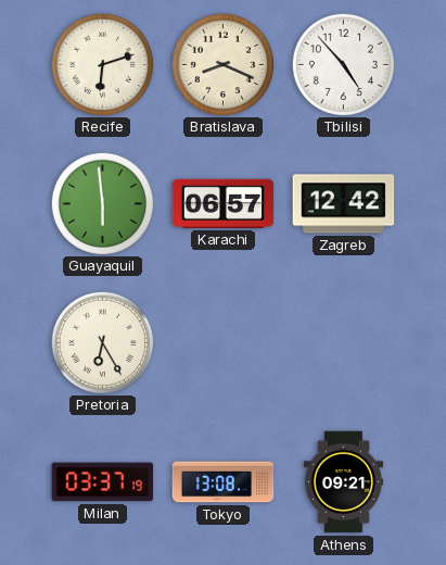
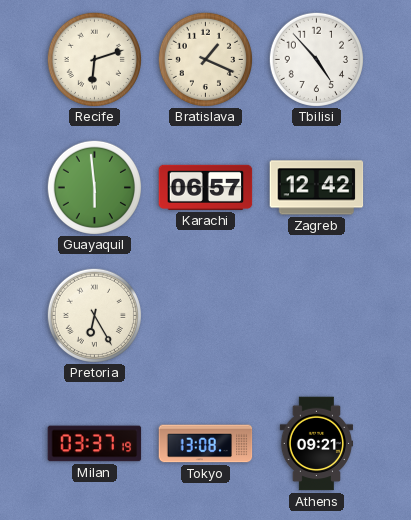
Bratislava: 8:19 -> 1:19 (205, 59)
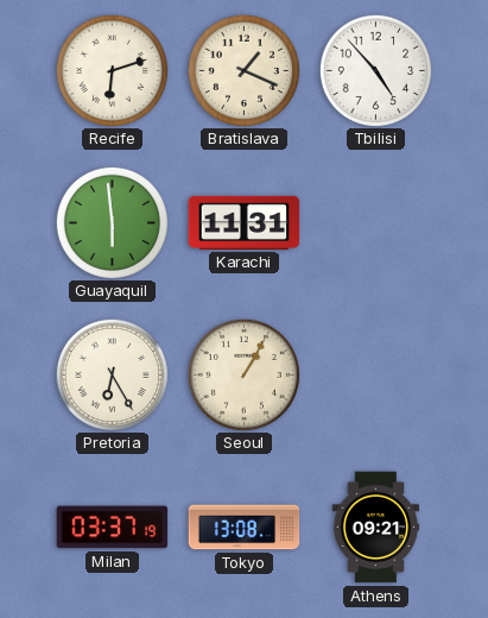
Karachi: 06:57 -> 11:31 (245, 222)
Zagreb: 12:42 -> none (317, 188)
Seoul: none -> 1:05 (243, 374)
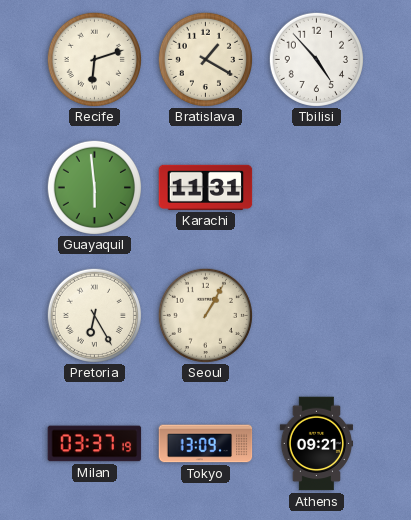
Bratislava: 1:19 -> 1:20 (205, 59)
Tokyo: 13:08 -> 13:09 (206, 444)
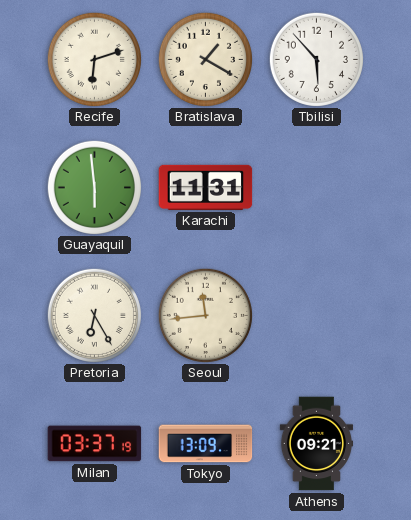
Tbilisi: 4:53 -> 5:53 (316, 59)
Seoul: 1:05 -> 11:44 (205, 315)
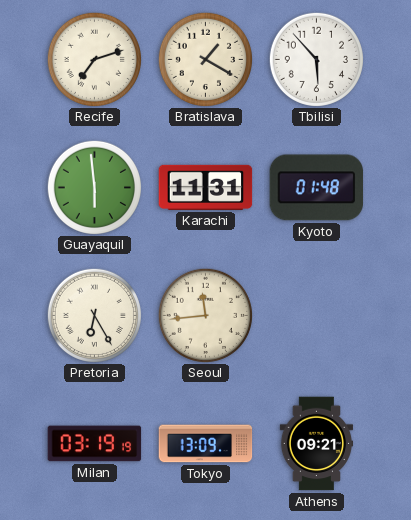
Recife: 6:12 -> 7:12 (94, 59)
Kyoto: none -> 01:48 (317, 188)
Milan: 03:37 -> 03:19 (95, 444)
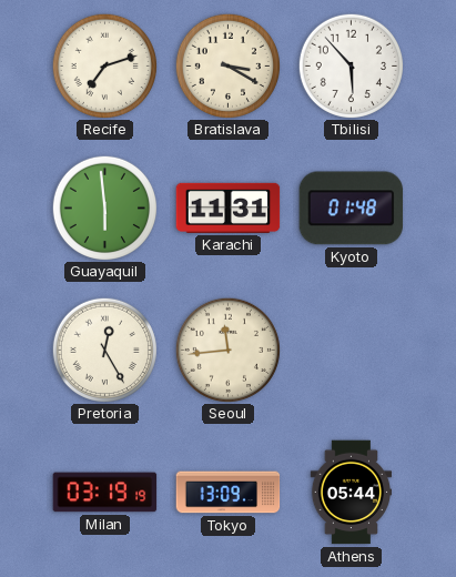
Bratislava: 1:20 -> 3:20 (227, 65)
Pretoria: 6:25 -> 12:25 (104, 350)
Athens: 09:21 -> 05:44 (352, 493)
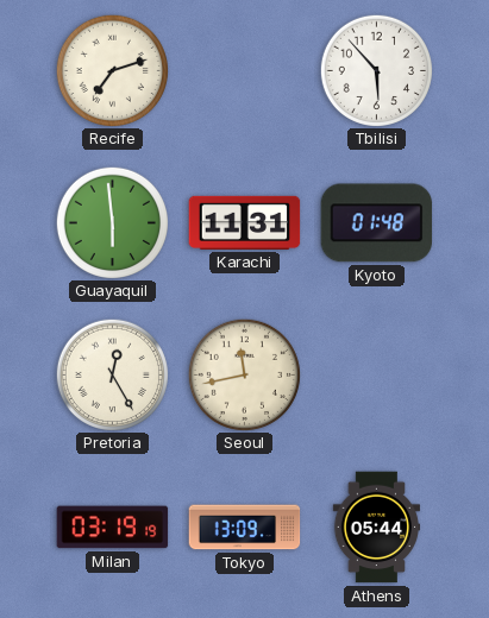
Bratislava: 3:20 -> none (227, 65)
Seoul: 11:44 -> 11:43 (244, 374)
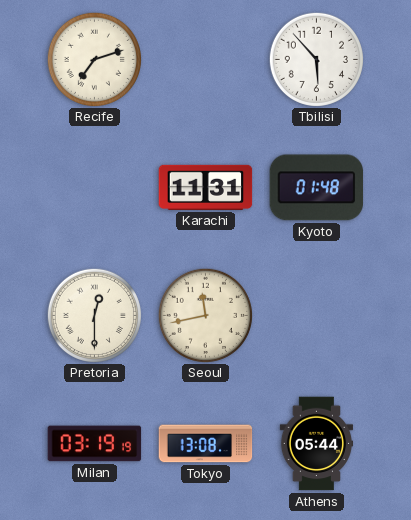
Guayaquil: 5:59 -> none (112, 222)
Pretoria: 12:25 -> 12:30 (94, 315)
Tokyo: 13:09 -> 13:08 (206, 444)
